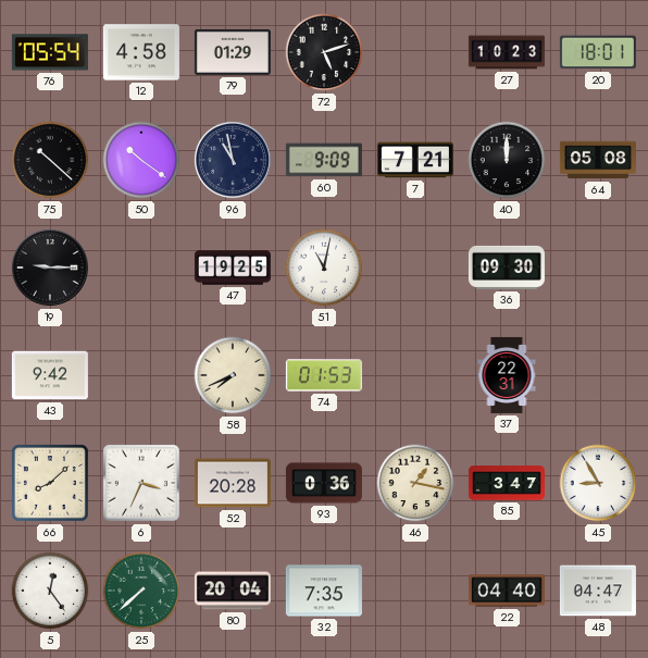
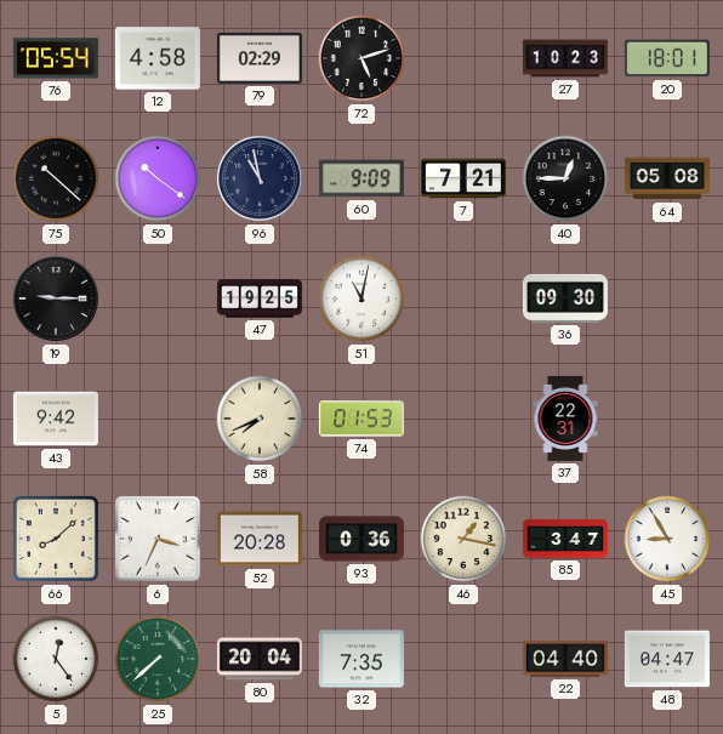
79: 01:29 -> 02:29 (260, 58)
40: 12:00 -> 12:45 (565, 178)
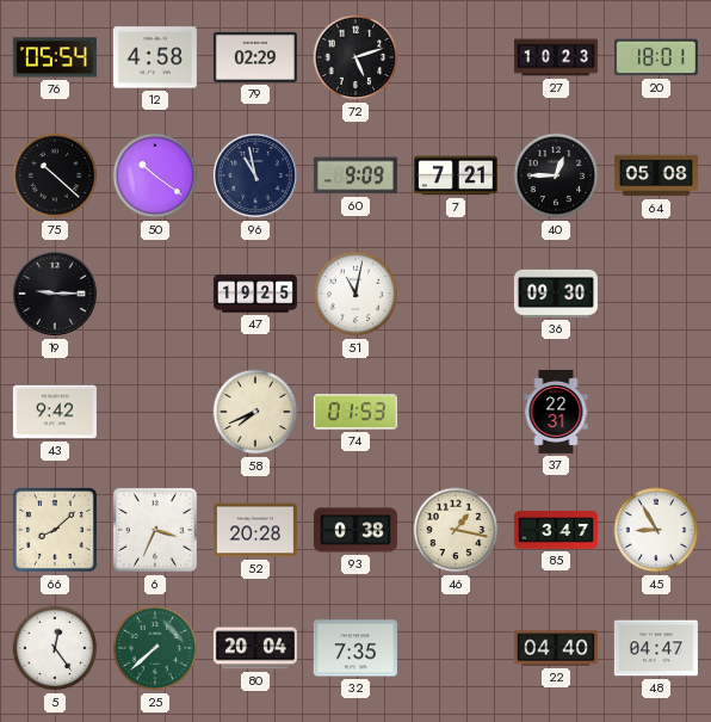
93: 0:36 -> 0:38 (355, 530)
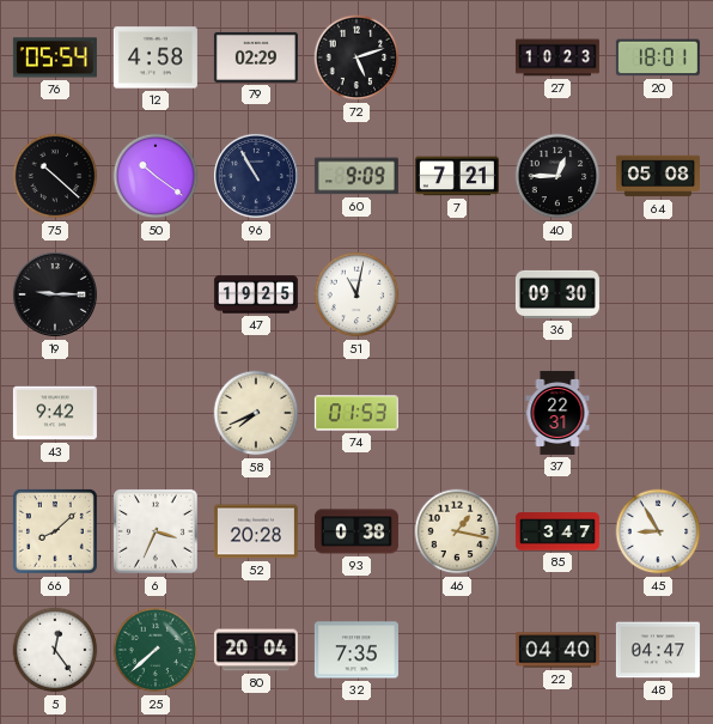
96: 10:58 -> 10:55 (256, 176)
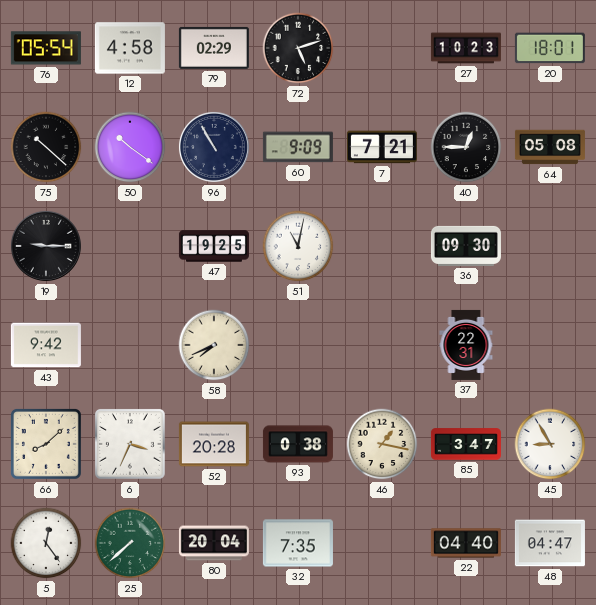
74: 01:53 -> none (356, 413)
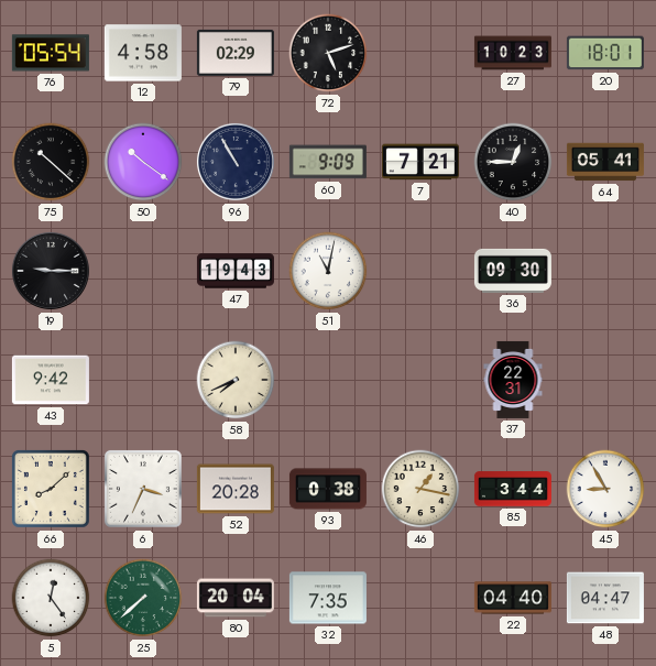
64: 05:08 -> 05:41 (605, 162)
47: 19:25 -> 19:43 (236, 271)
85: 3:47 -> 3:44 (513, 489)
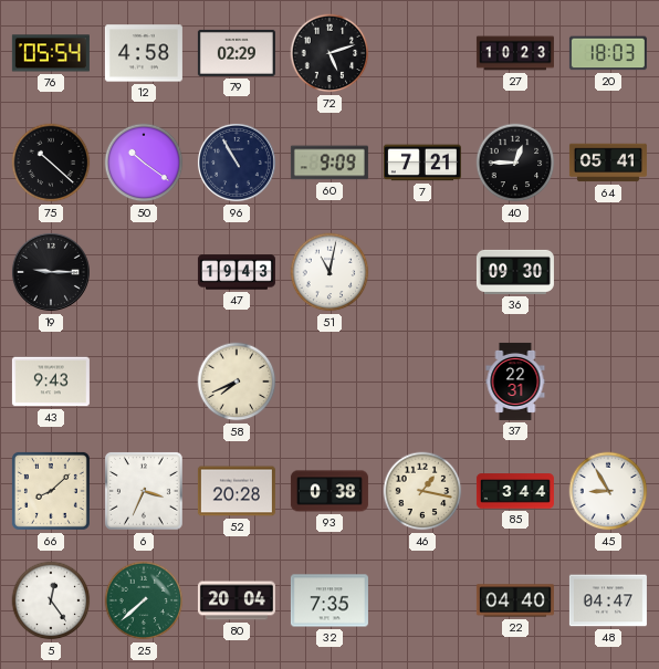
20: 18:01 -> 18:03 (608, 53)
43: 9:42 -> 9:43 (51, 381)
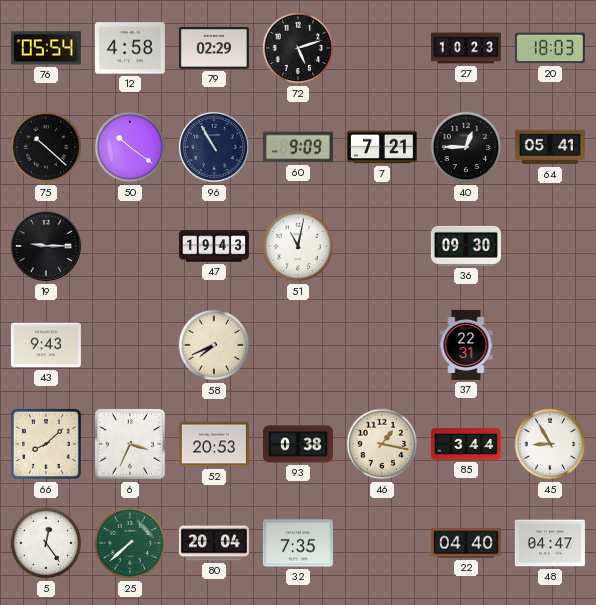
52: 20:28 -> 20:53 (214, 444)
